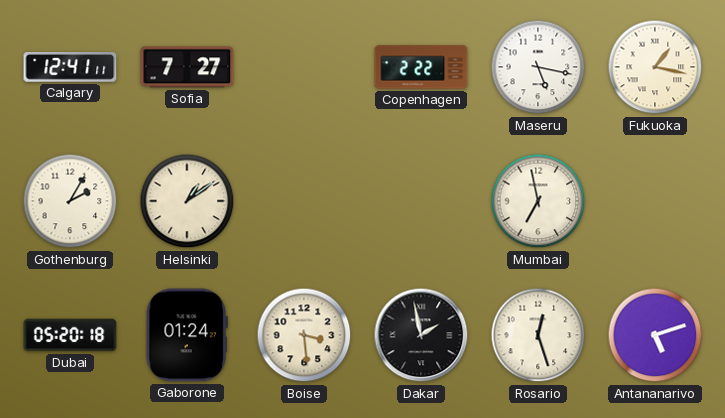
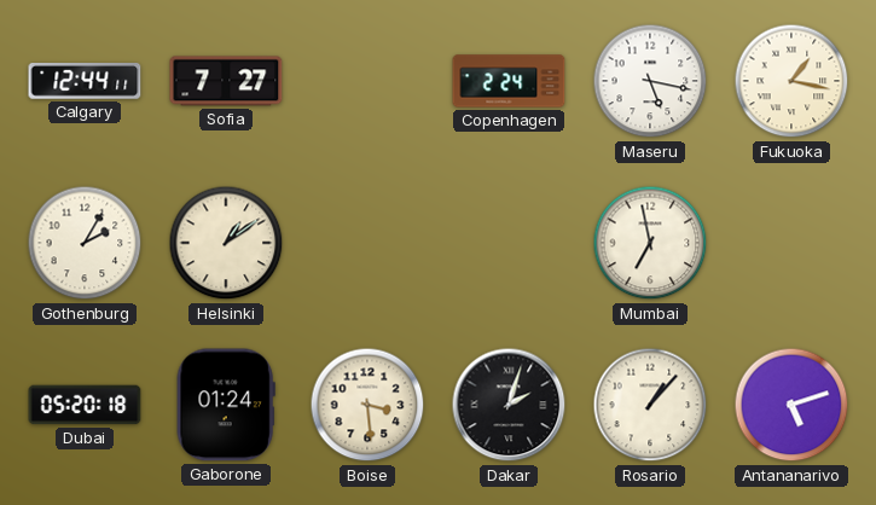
Calgary: 12:41 -> 12:44 (85, 82)
Copenhagen: 2:22 -> 2:24 (509, 81)
Dakar: 1:58 -> 2:03 (509, 405)
Rosario: 12:27 -> 1:07 (650, 405)
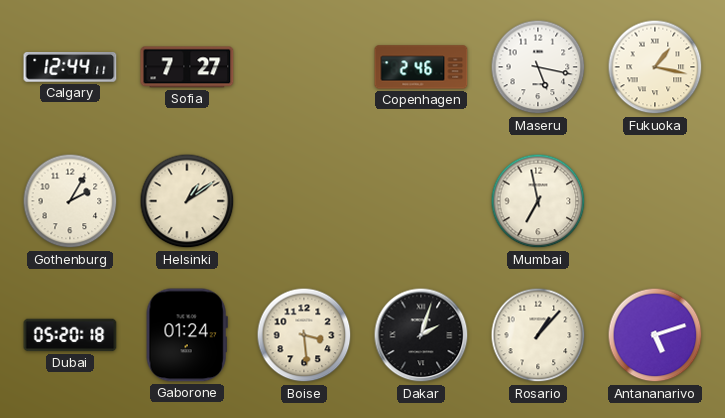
Copenhagen: 2:24 -> 2:46 (421, 67)
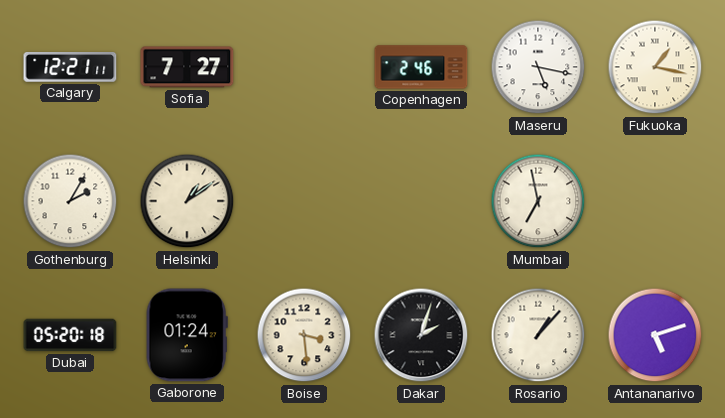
Calgary: 12:44 -> 12:21 (70, 68)
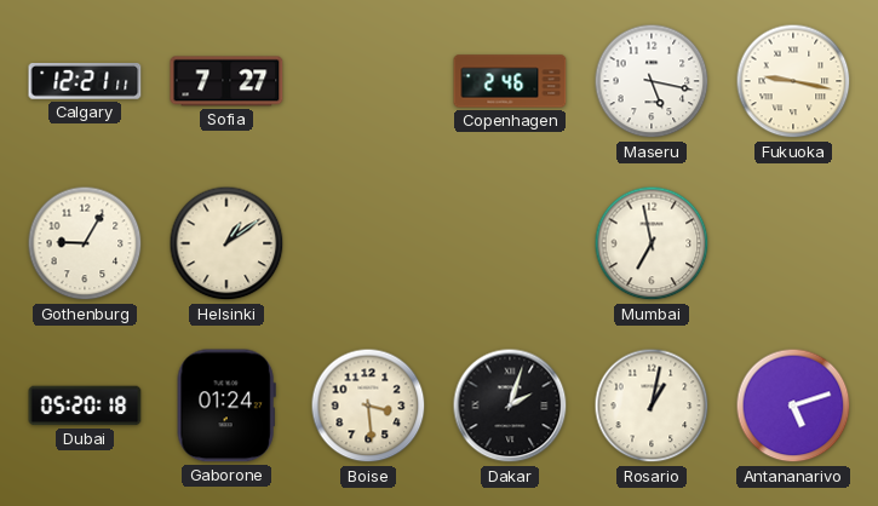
Fukuoka: 1:17 -> 9:17 (793, 81)
Gothenburg: 2:05 -> 9:05 (85, 243)
Rosario: 1:07 -> 1:02 (652, 406)
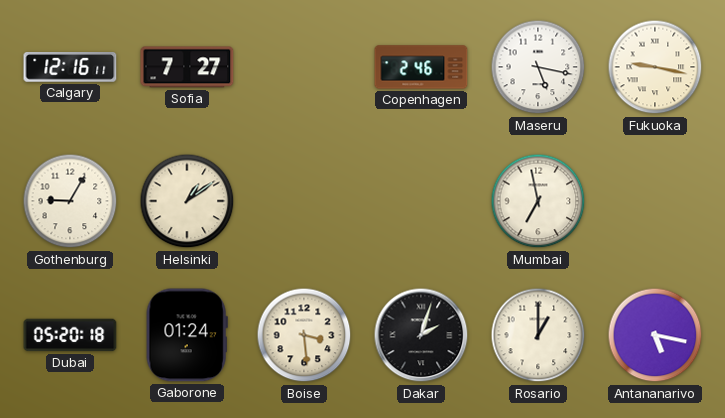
Calgary: 12:21 -> 12:16 (70, 68)
Rosario: 1:02 -> 1:00 (538, 335)
Antananarivo: 5:12 -> 5:17 (655, 335)
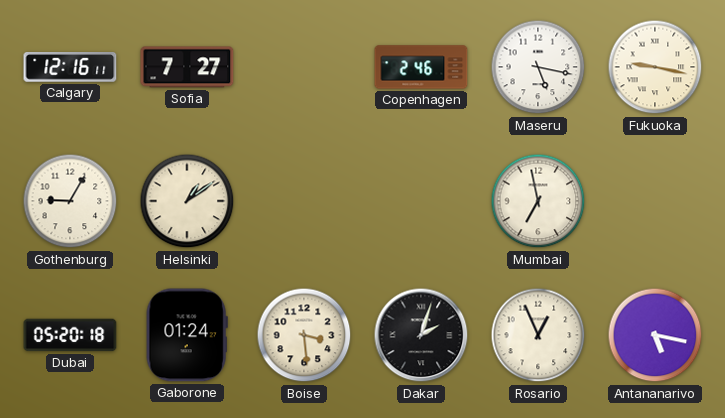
Rosario: 1:00 -> 12:56 (538, 335)
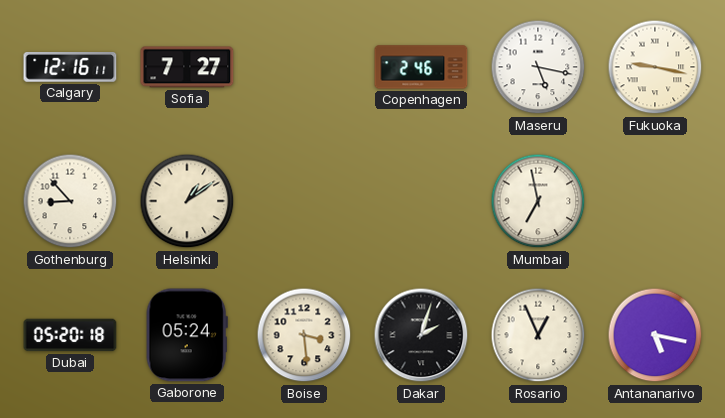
Gothenburg: 9:05 -> 8:53 (70, 201)
Gaborone: 01:24 -> 05:24 (187, 335)
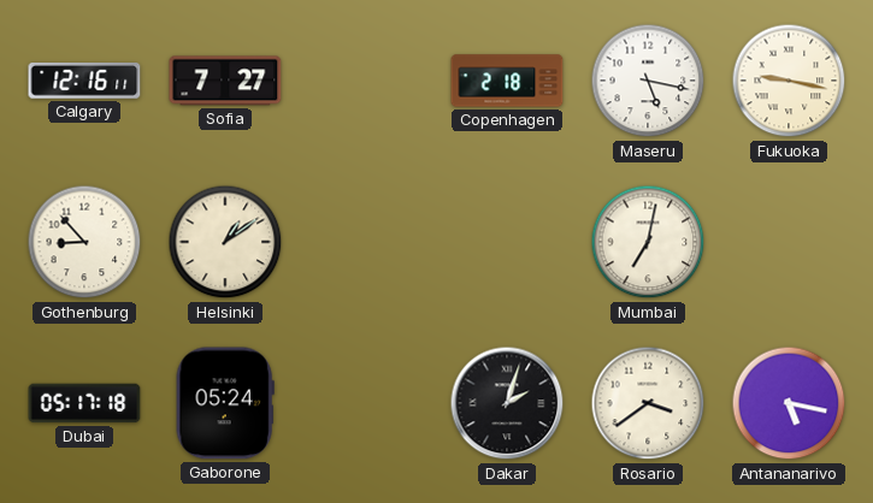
Copenhagen: 2:46 -> 2:18 (507, 81)
Mumbai: 6:58 -> 7:02 (648, 242)
Dubai: 05:20 -> 05:17 (84, 403)
Boise: 3:29 -> none (304, 335)
Rosario: 12:56 -> 3:39 (648, 403)
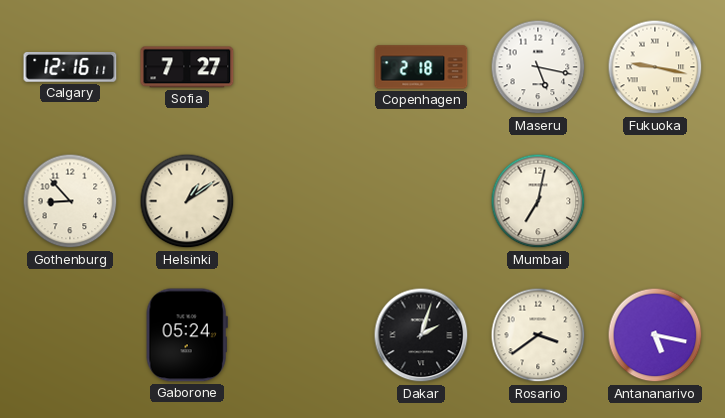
Dubai: 05:17 -> none (84, 403)
